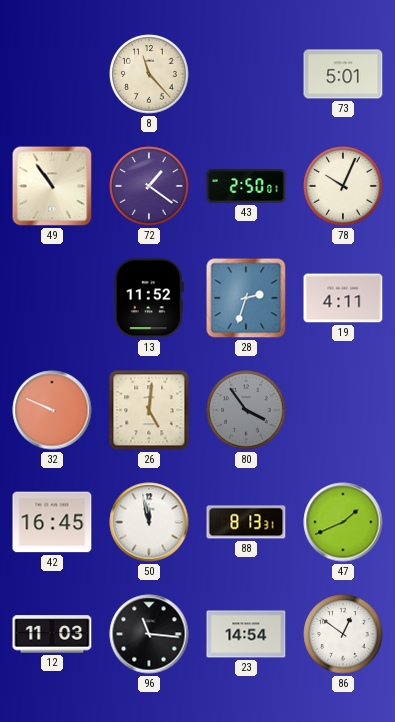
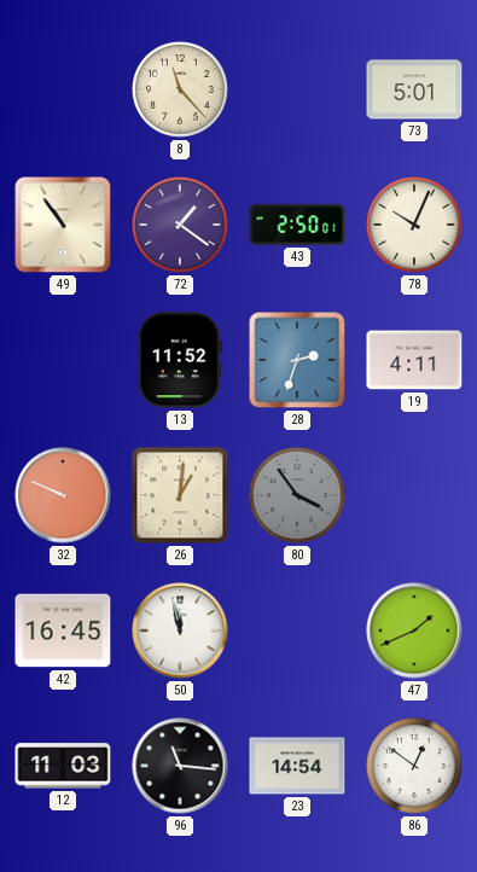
26: 5:01 -> 1:01 (180, 495)
88: 8:13 -> none (246, 522)
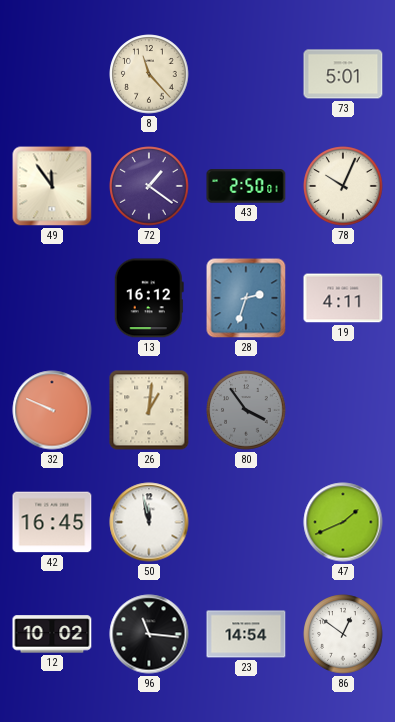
49: 10:54 -> 11:54 (52, 186)
13: 11:52 -> 16:12 (149, 298)
12: 11:03 -> 10:02 (52, 634)
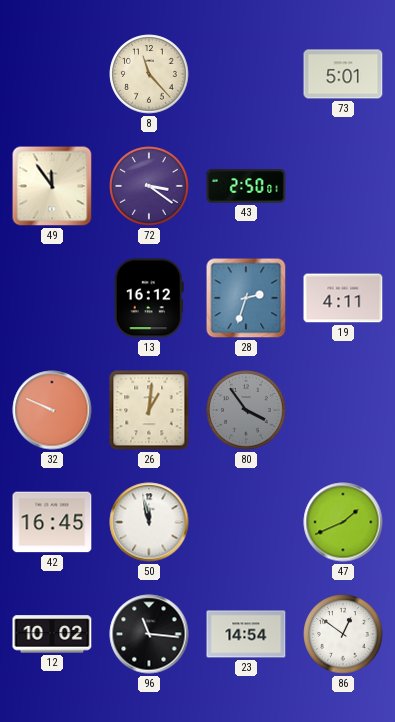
72: 1:21 -> 3:21 (149, 186)
78: 10:04 -> none (343, 186)
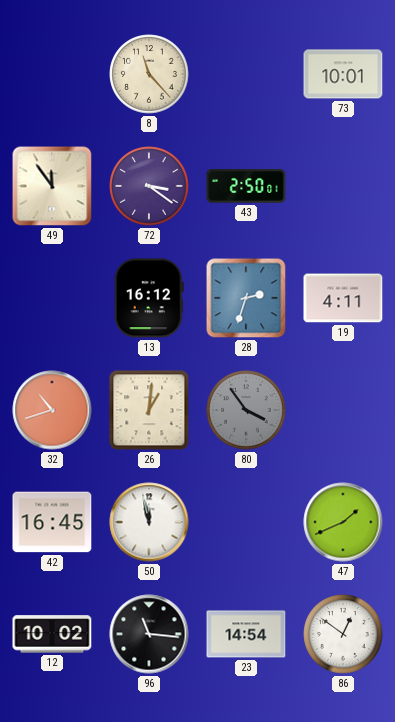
73: 5:01 -> 10:01 (343, 74)
32: 9:49 -> 10:42 (52, 410)
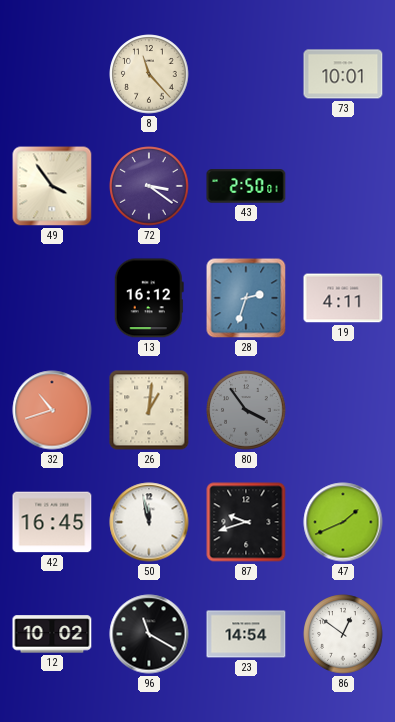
49: 11:54 -> 3:54 (52, 186)
87: none -> 9:42 (246, 522)
96: 11:16 -> 11:20 (149, 634)
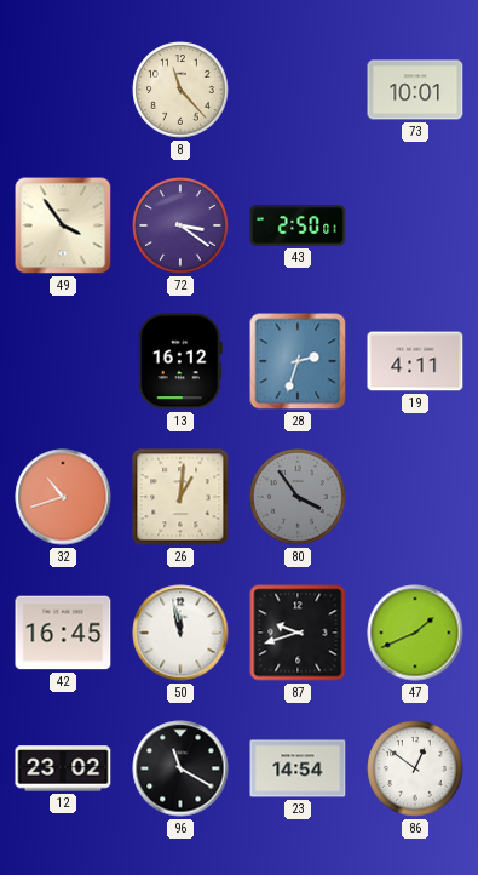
12: 10:02 -> 23:02 (63, 768)
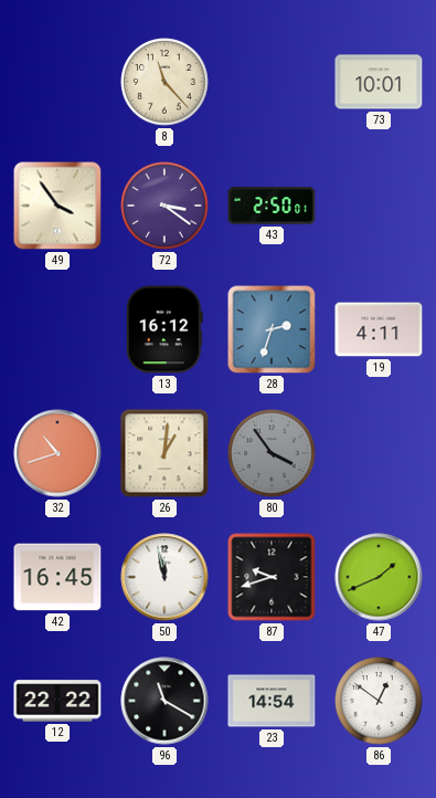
12: 23:02 -> 22:22 (57, 701)
